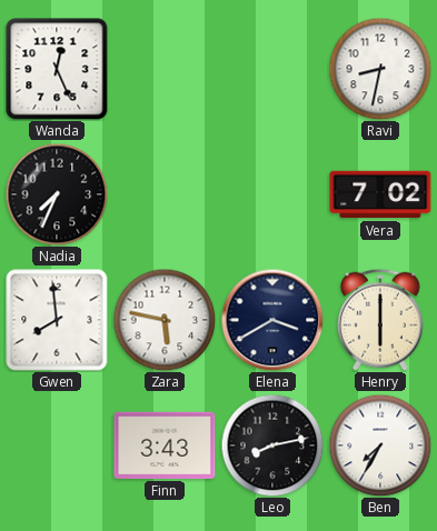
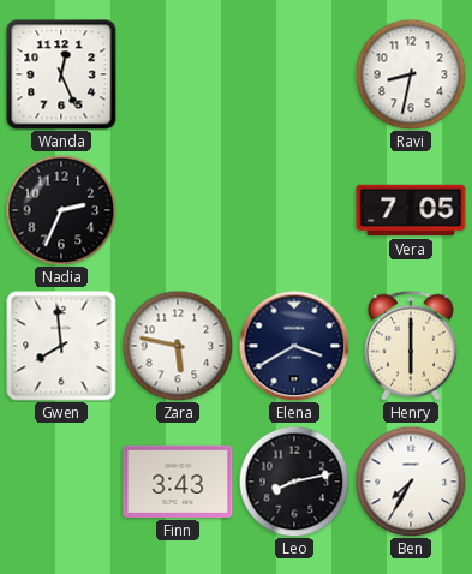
Nadia: 7:34 -> 2:34 (61, 210)
Vera: 7:02 -> 7:05 (411, 210)
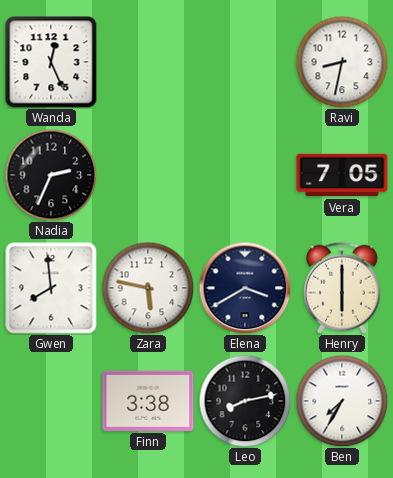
Finn: 3:43 -> 3:38 (148, 401)
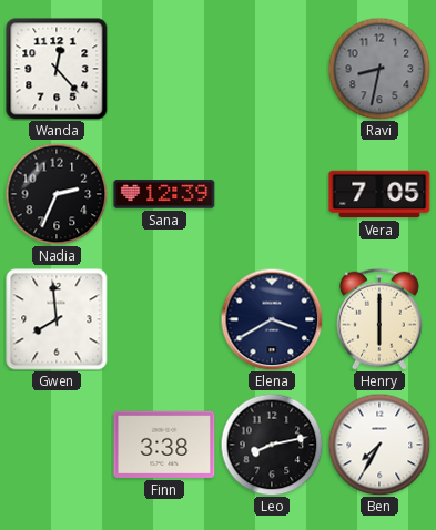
Wanda: 12:26 -> 12:23 (57, 69)
Ravi dial: white -> grey (379, 69)
Sana: none -> 12:39 (164, 194)
Zara: 5:47 -> none (148, 288)
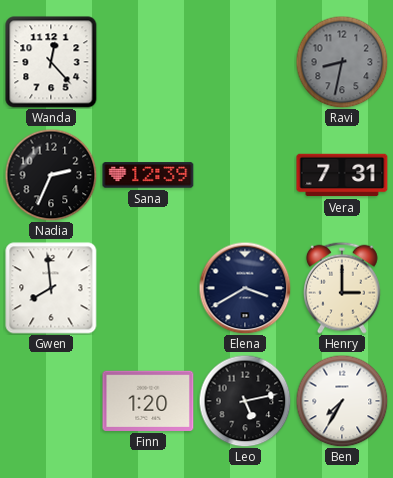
Vera: 7:05 -> 7:31 (342, 175)
Henry: 6:00 -> 3:00 (342, 288)
Finn: 3:38 -> 1:20 (148, 401)
Leo: 8:13 -> 5:13 (245, 401)
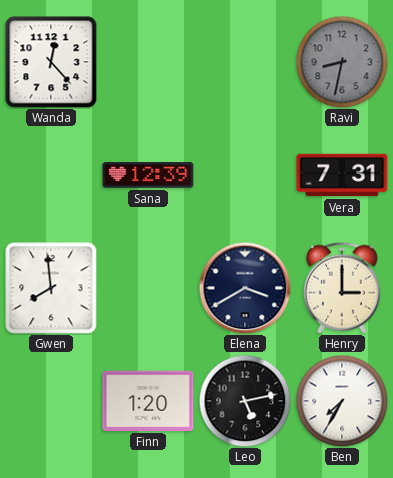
Nadia: 2:34 -> none (51, 175)
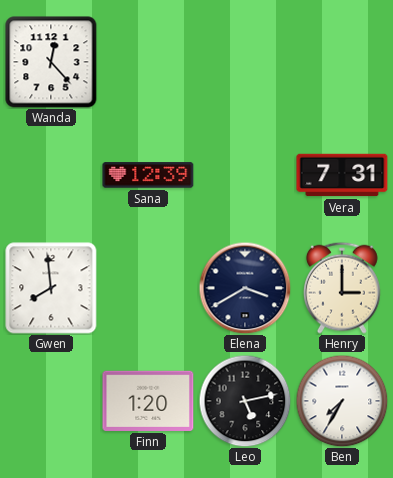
Ravi: 8:32 -> none (342, 62)
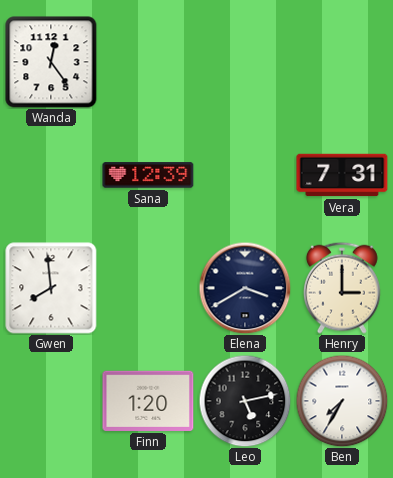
Wanda: 12:23 -> 12:24 (51, 62)
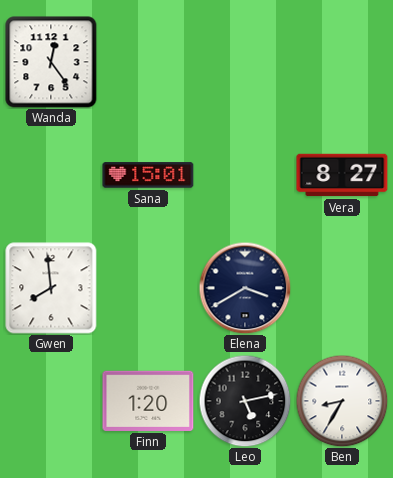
Sana: 12:39 -> 15:01 (148, 175)
Vera: 7:31 -> 8:27 (342, 175)
Henry: 3:00 -> none (342, 288)
Ben: 7:35 -> 8:35 (342, 401)
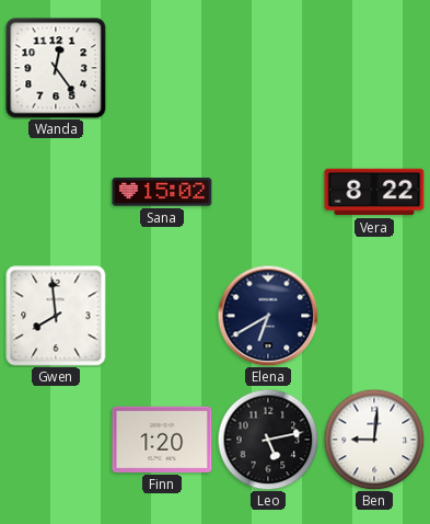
Sana: 15:01 -> 15:02 (162, 192)
Vera: 8:27 -> 8:22 (374, 192)
Elena: 3:40 -> 6:40 (268, 316)
Ben: 8:35 -> 9:01 (374, 440)
